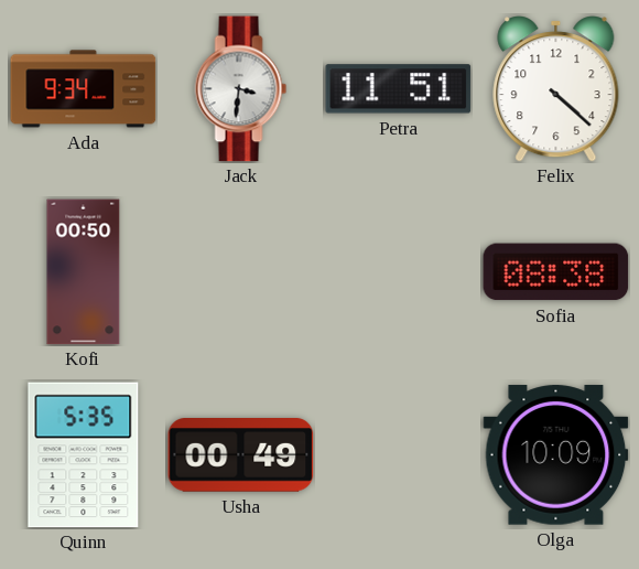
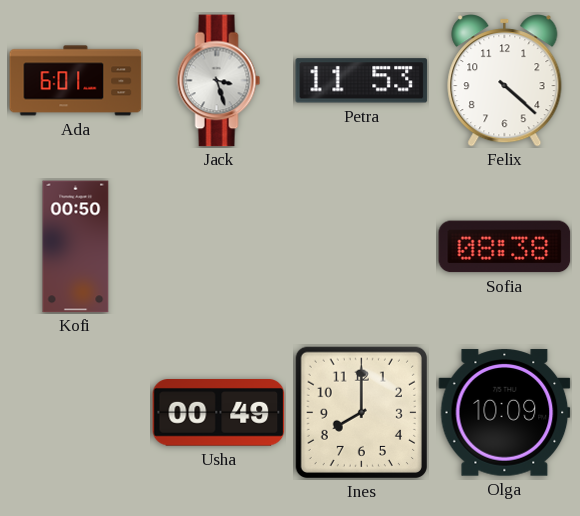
Ada: 9:34 -> 6:01 (76, 81)
Jack: 3:31 -> 3:27 (219, 81)
Petra: 11:51 -> 11:53 (362, 81)
Quinn: 5:35 -> none (84, 455)
Ines: none -> 8:00 (361, 412)
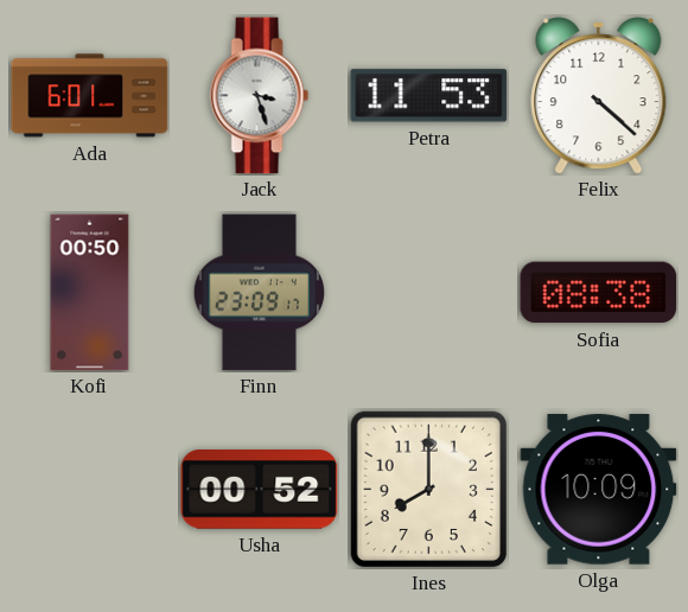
Finn: none -> 23:09 (259, 293)
Usha: 00:49 -> 00:52 (260, 490)
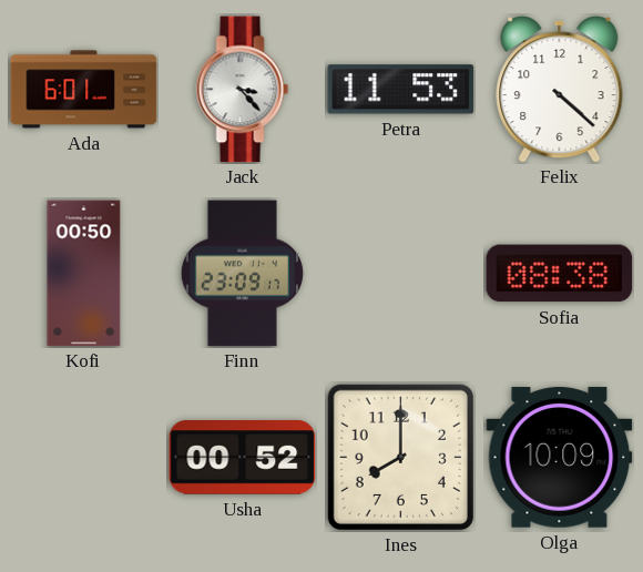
Jack: 3:27 -> 3:23 (243, 90)
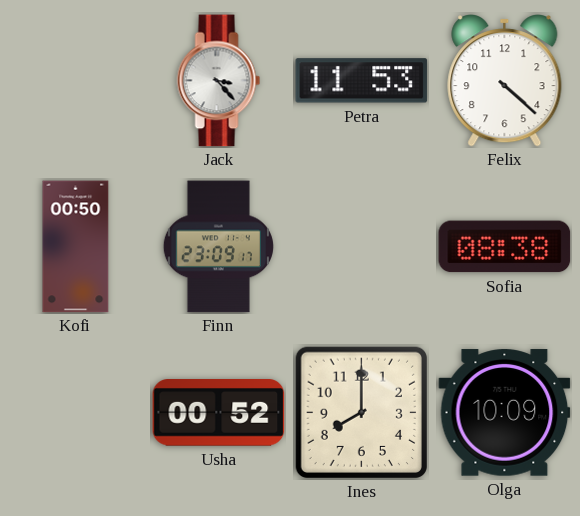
Ada: 6:01 -> none (84, 90)
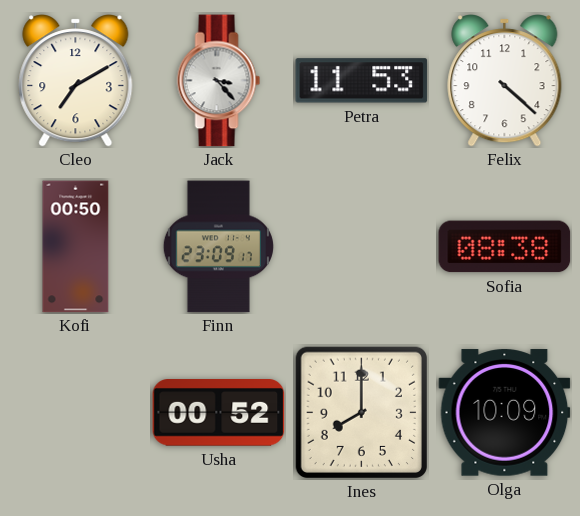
Cleo: none -> 7:10 (76, 81)
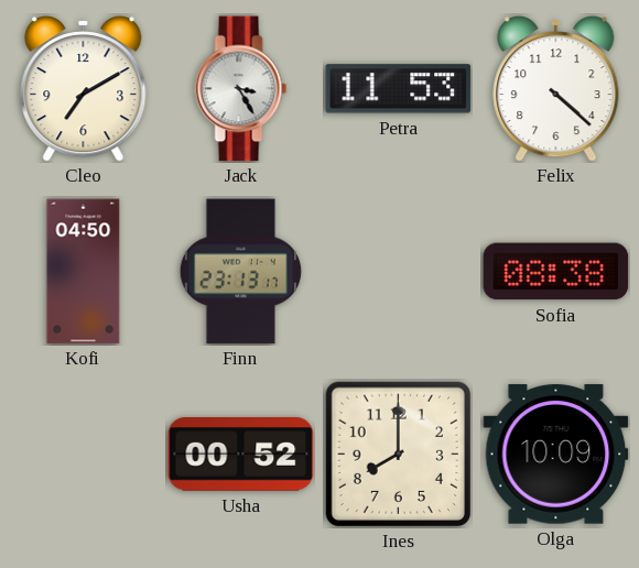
Jack: 3:23 -> 3:25 (241, 89)
Kofi: 00:50 -> 04:50 (84, 272)
Finn: 23:09 -> 23:13 (240, 272)
